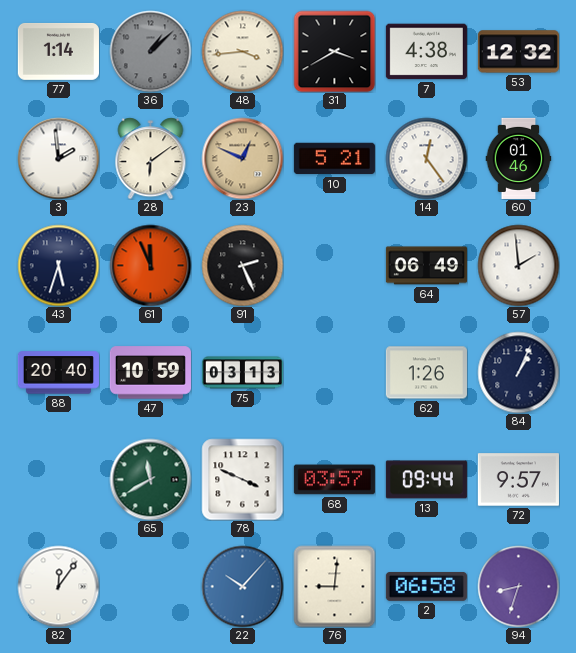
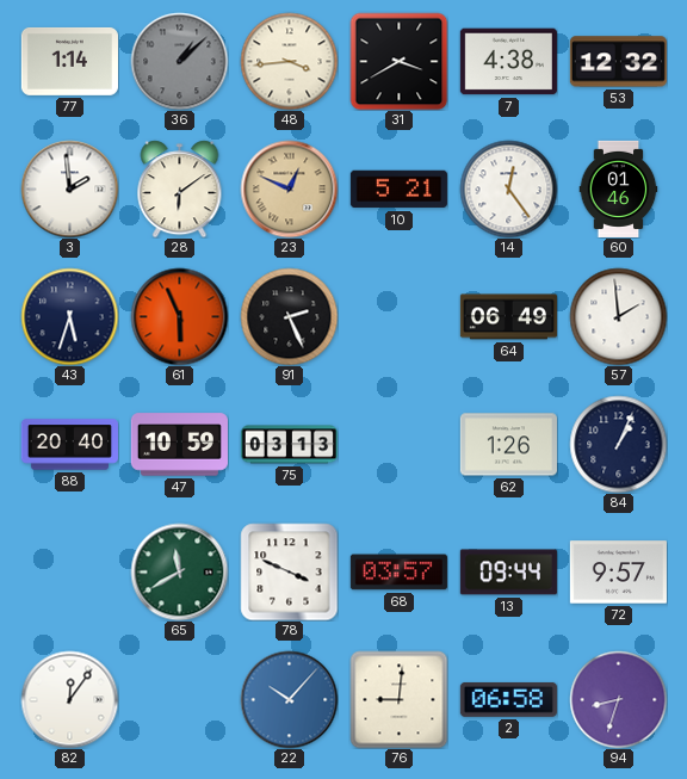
61: 11:56 -> 5:56 (179, 316)
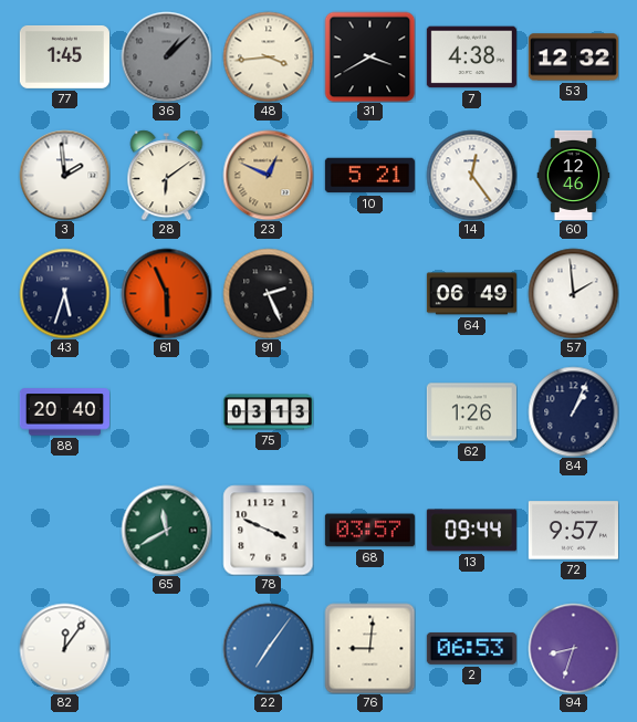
77: 1:14 -> 1:45 (64, 56)
60: 01:46 -> 12:46 (574, 175)
47: 10:59 -> none (179, 445)
22: 10:07 -> 7:06 (268, 648)
2: 06:58 -> 06:53 (471, 648)
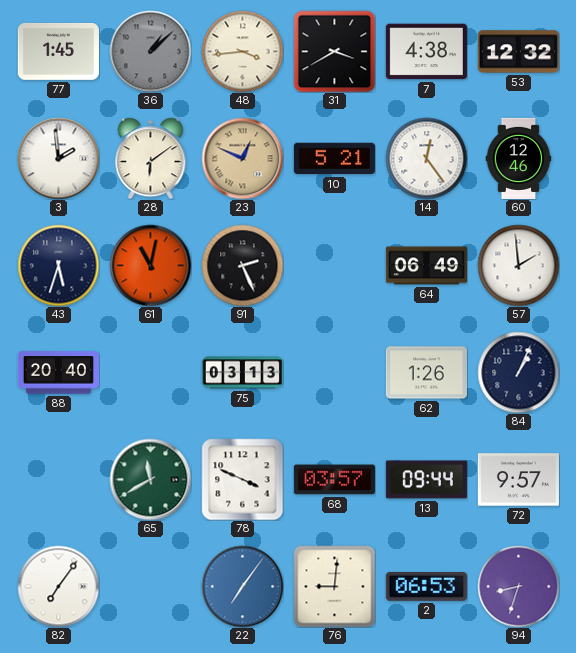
61: 5:56 -> 11:02 (150, 265)
82: 12:06 -> 7:06 (58, 586)
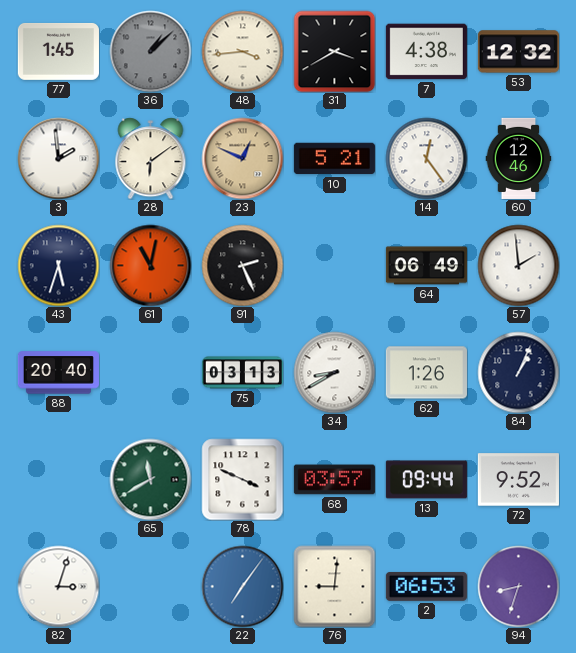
34: none -> 8:40 (334, 372)
72: 9:57 -> 9:52 (518, 480)
82: 7:06 -> 3:03 (58, 586)
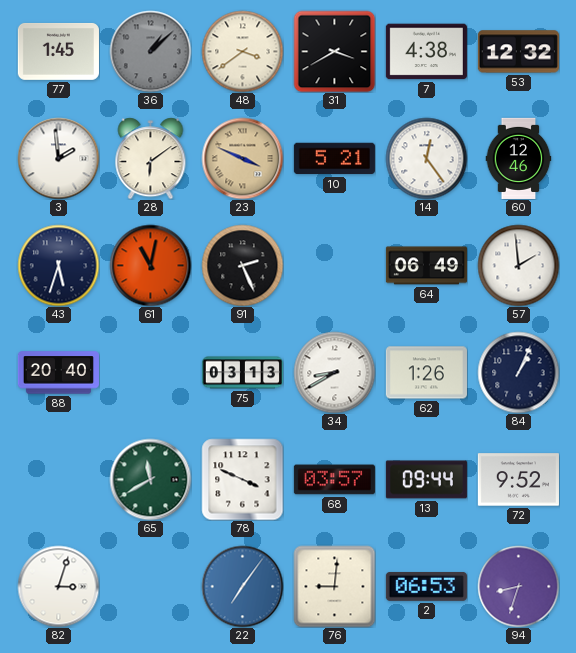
48: 3:44 -> 3:39 (242, 51)
23: 12:49 -> 3:49 (242, 158)
